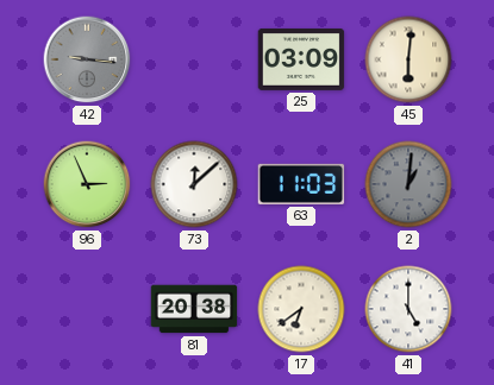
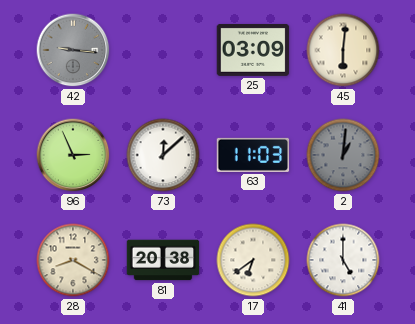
28: none -> 8:20 (73, 260)
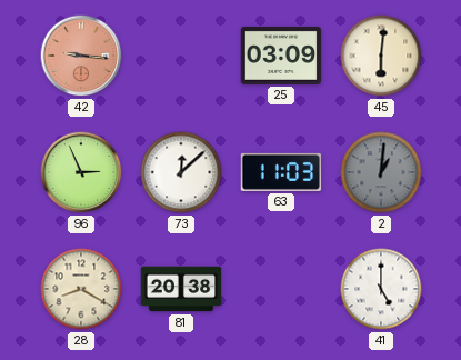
42 dial: grey -> salmon (81, 56)
17: 6:39 -> none (253, 260)
